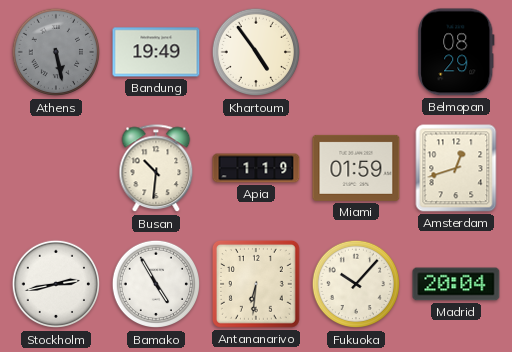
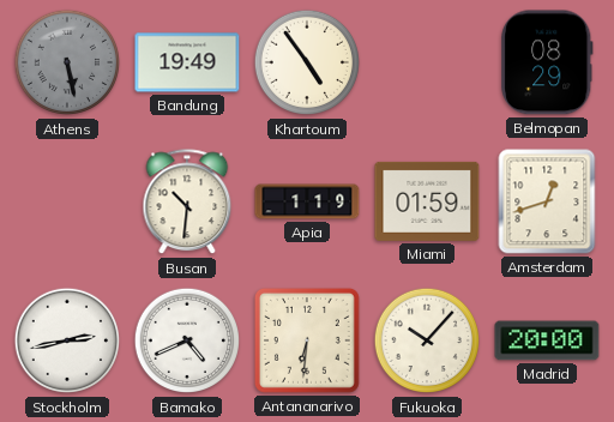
Bamako: 4:55 -> 4:41 (187, 340)
Madrid: 20:04 -> 20:00 (547, 340)
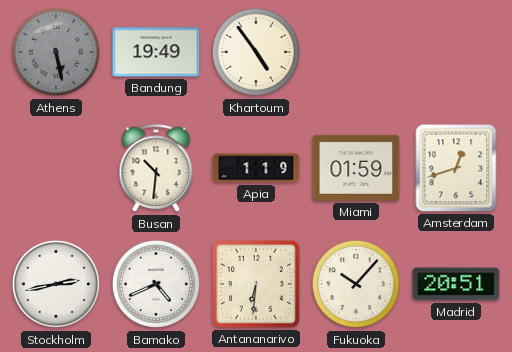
Belmopan: 08:29 -> none (547, 62)
Madrid: 20:00 -> 20:51 (456, 284)
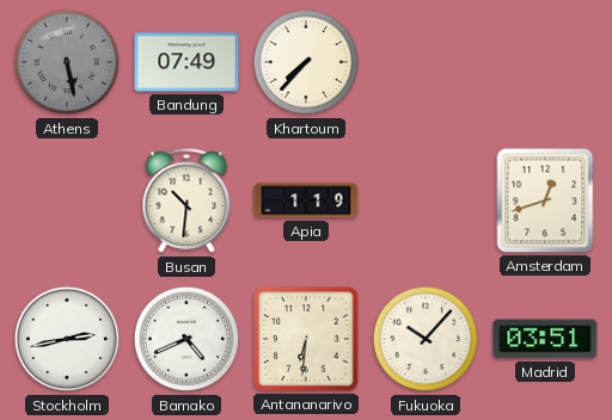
Bandung: 19:49 -> 07:49 (186, 62)
Khartoum: 4:54 -> 7:37 (306, 62)
Miami: 01:59 -> none (356, 168)
Madrid: 20:51 -> 03:51 (545, 339)
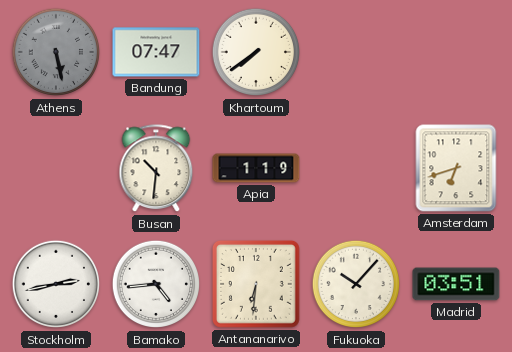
Bandung: 07:49 -> 07:47 (156, 52)
Khartoum: 7:37 -> 7:39 (256, 52)
Amsterdam: 12:42 -> 6:42 (456, 168)
Bamako: 4:41 -> 4:44 (156, 284)
